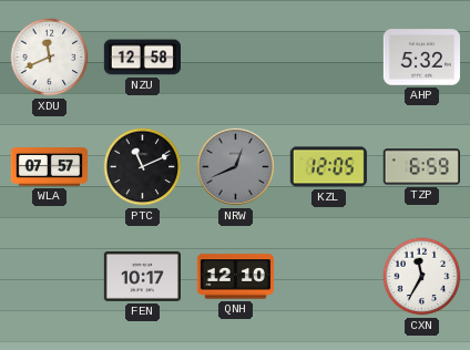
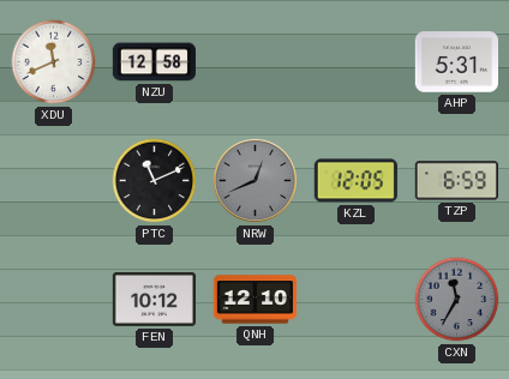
AHP: 5:32 -> 5:31 (456, 62)
WLA: 07:57 -> none (49, 167)
FEN: 10:17 -> 10:12 (154, 299)
CXN dial: white -> grey (457, 300)
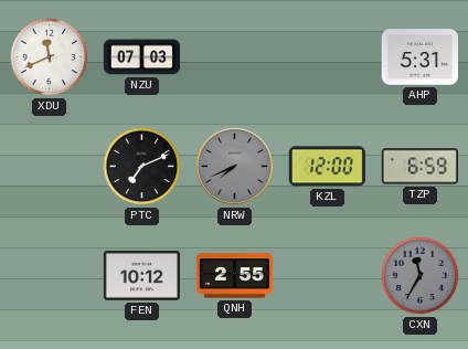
NZU: 12:58 -> 07:03 (141, 57)
PTC: 11:11 -> 7:11 (142, 167)
NRW: 12:41 -> 7:41 (234, 166)
KZL: 12:05 -> 12:00 (327, 167)
QNH: 12:10 -> 2:55 (234, 276)
